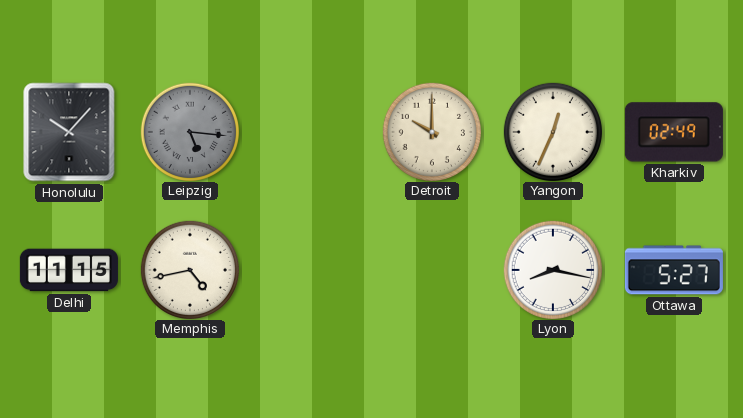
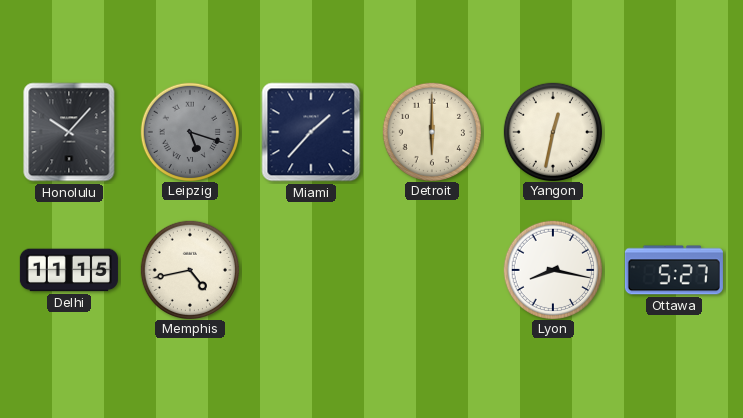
Leipzig: 5:16 -> 5:18 (189, 131)
Miami: none -> 1:37 (311, 132)
Detroit: 10:00 -> 6:00 (431, 131)
Yangon: 12:34 -> 12:32 (552, 131)
Kharkiv: 02:49 -> none (674, 132)
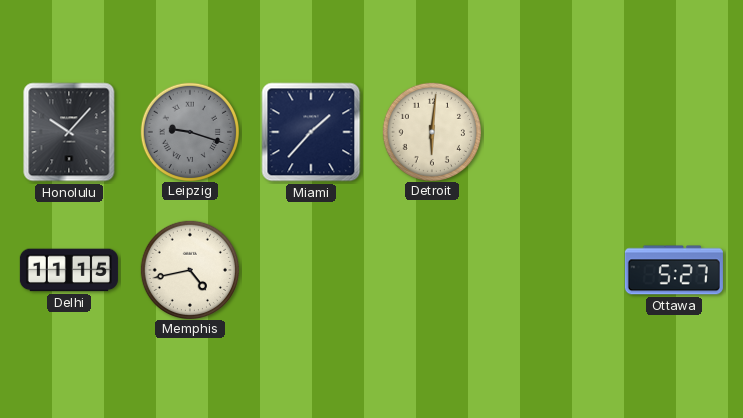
Leipzig: 5:18 -> 9:18 (189, 131)
Detroit: 6:00 -> 6:01 (431, 131)
Yangon: 12:32 -> none (552, 131)
Lyon: 8:17 -> none (552, 269)
